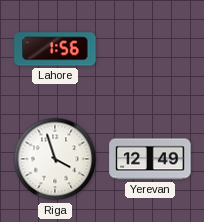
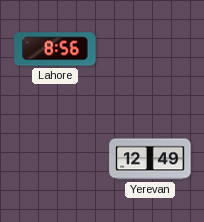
Lahore: 1:56 -> 8:56 (55, 49)
Riga: 3:57 -> none (55, 159)
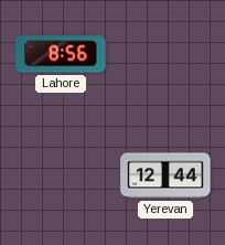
Yerevan: 12:49 -> 12:44 (165, 175)
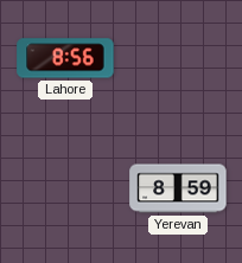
Yerevan: 12:44 -> 8:59 (178, 188)
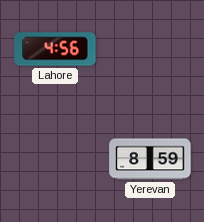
Lahore: 8:56 -> 4:56 (55, 49)
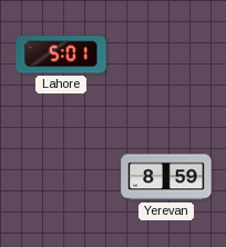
Lahore: 4:56 -> 5:01 (61, 55)
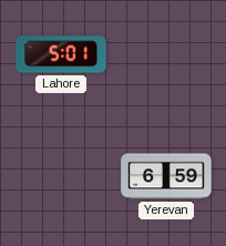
Yerevan: 8:59 -> 6:59 (166, 176)
